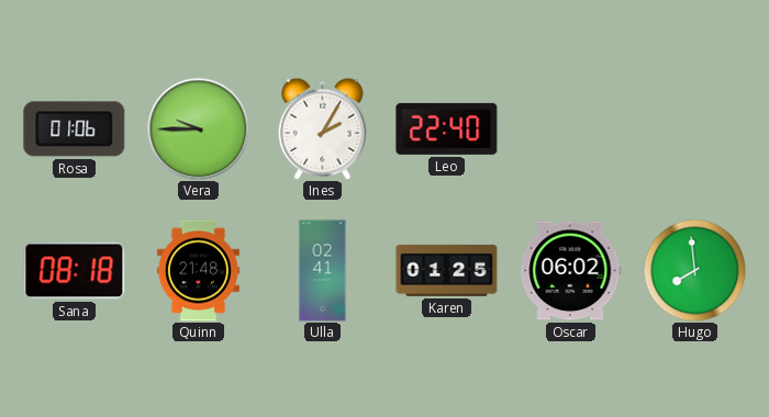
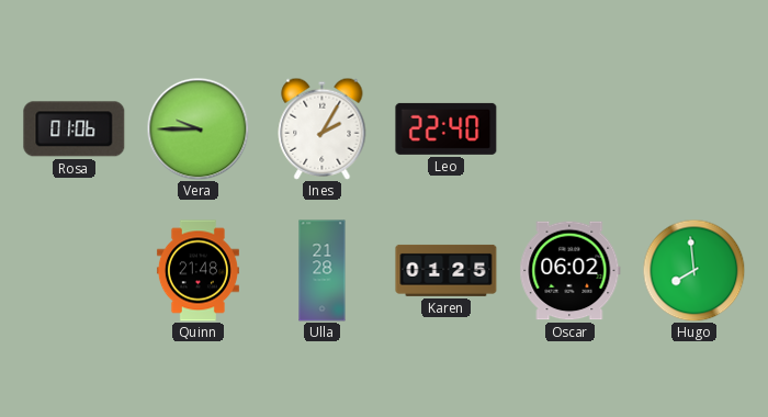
Sana: 08:18 -> none (75, 271)
Ulla: 02:41 -> 21:28 (323, 271)
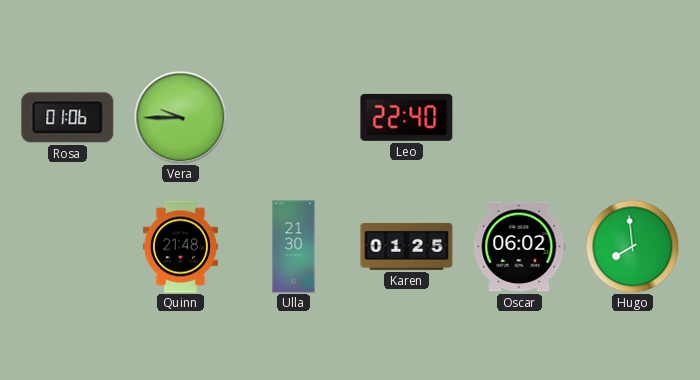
Ines: 2:05 -> none (323, 128)
Ulla: 21:28 -> 21:30 (294, 247)
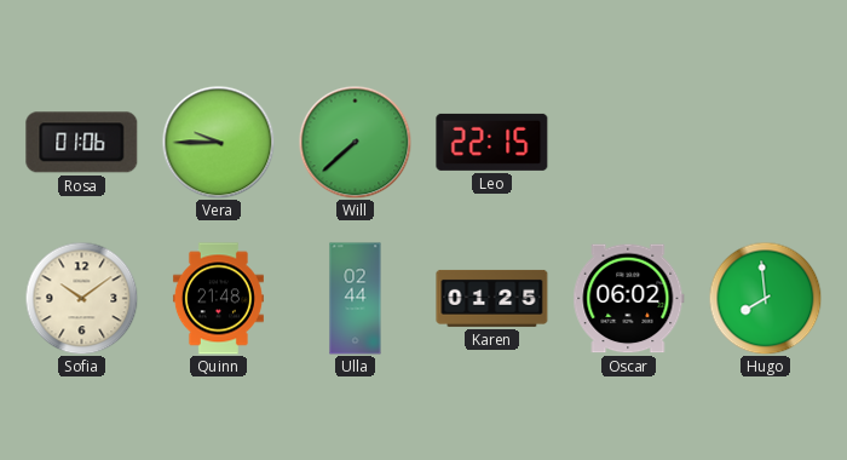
Will: none -> 7:38 (355, 142)
Leo: 22:40 -> 22:15 (492, 142)
Sofia: none -> 10:09 (81, 298)
Ulla: 21:30 -> 02:44 (356, 299)
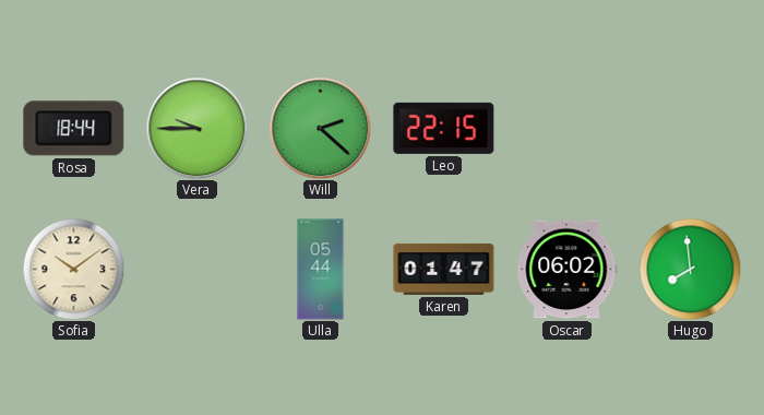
Rosa: 01:06 -> 18:44 (74, 129)
Will: 7:38 -> 2:22 (320, 128)
Quinn: 21:48 -> none (218, 299)
Ulla: 02:44 -> 05:44 (321, 270)
Karen: 01:25 -> 01:47 (444, 269)
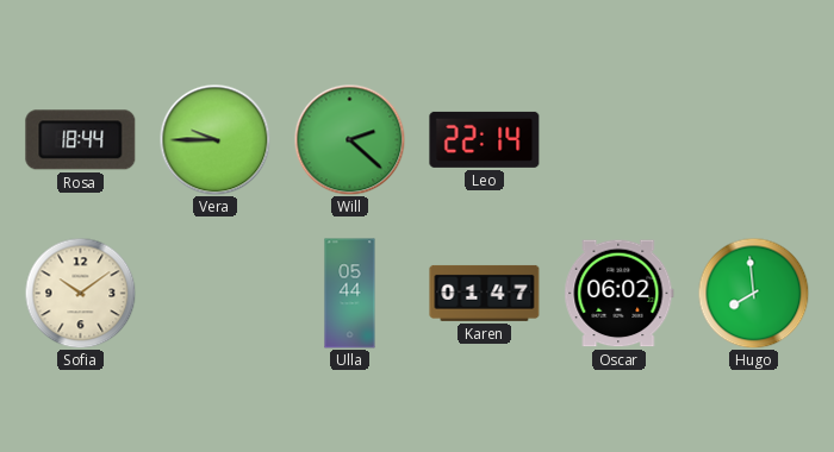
Leo: 22:15 -> 22:14 (485, 139)
